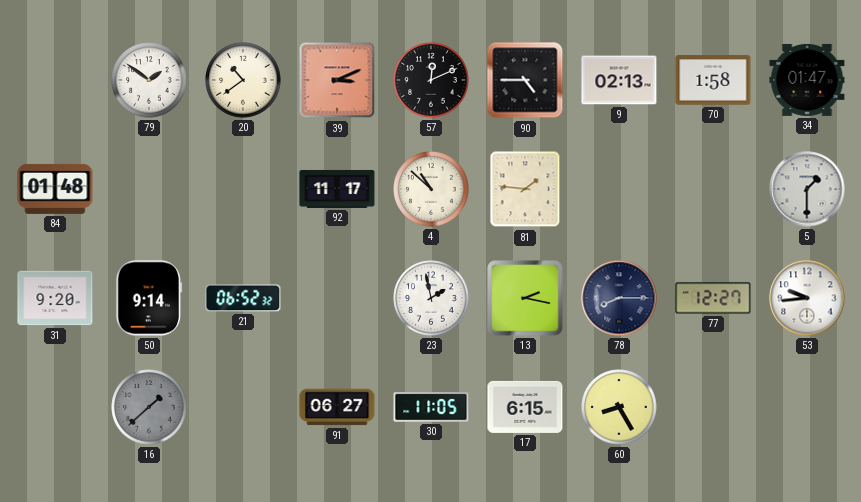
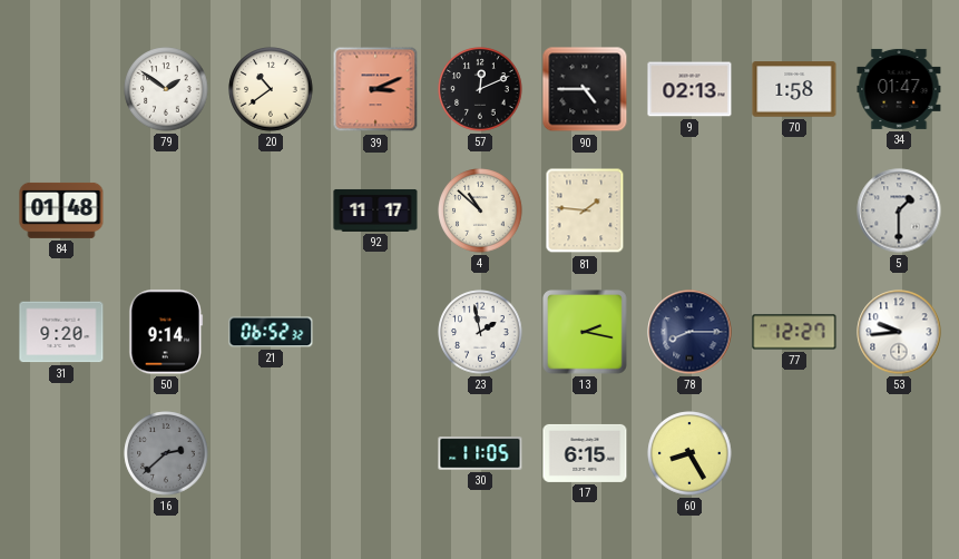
16: 1:38 -> 2:38 (166, 453)
91: 06:27 -> none (337, 407)
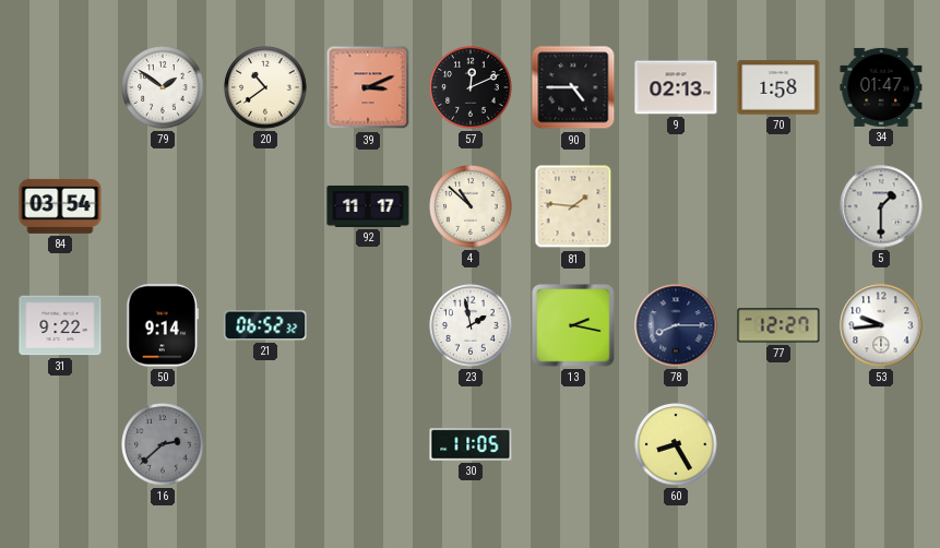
84: 01:48 -> 03:54 (60, 206)
31: 9:20 -> 9:22 (60, 325)
17: 6:15 -> none (585, 453)
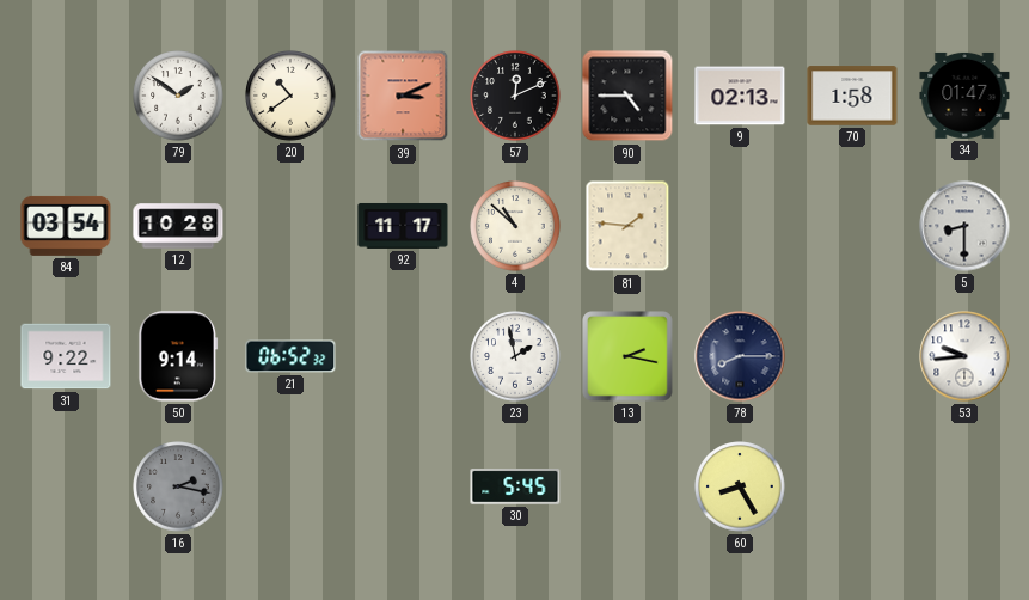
12: none -> 10:28 (178, 226)
5: 1:30 -> 8:30 (964, 226)
77: 12:27 -> none (778, 325)
16: 2:38 -> 2:17 (178, 486)
30: 11:05 -> 5:45 (515, 486)
